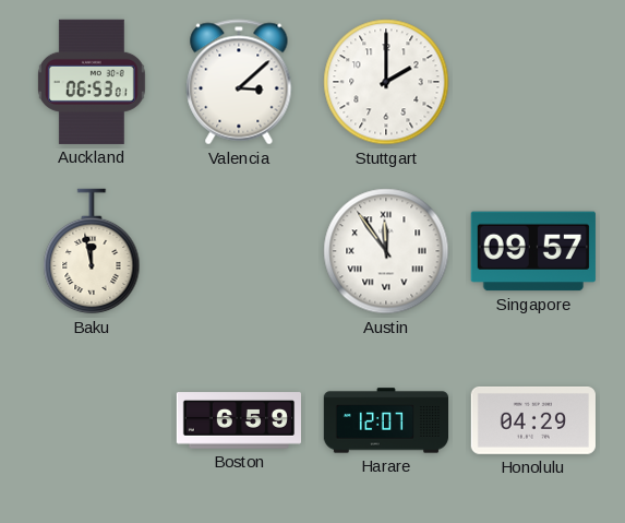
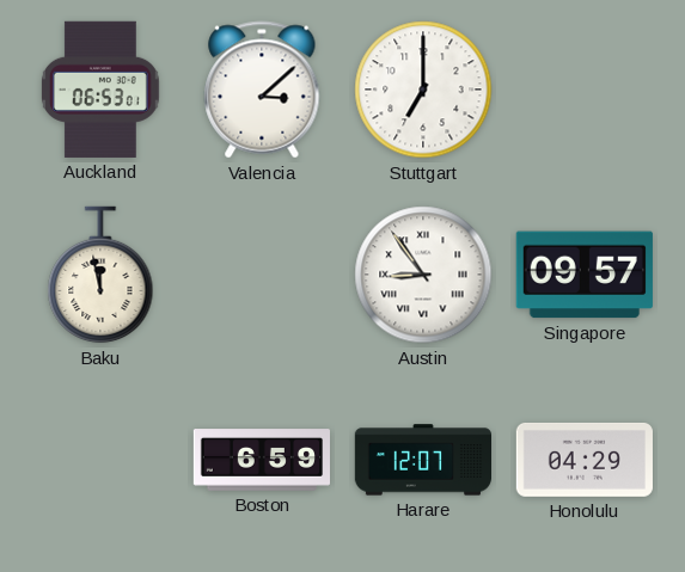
Stuttgart: 2:00 -> 7:00 (423, 90)
Austin: 11:54 -> 8:54 (423, 275)
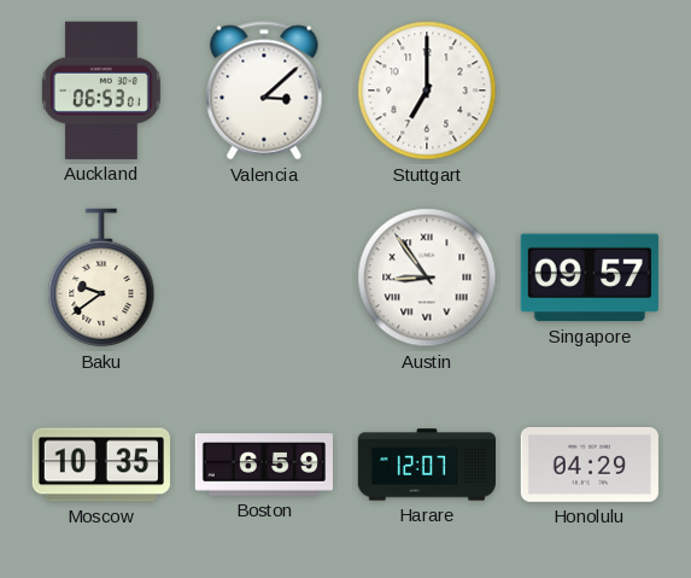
Baku: 11:58 -> 9:39 (101, 278)
Moscow: none -> 10:35 (101, 465)
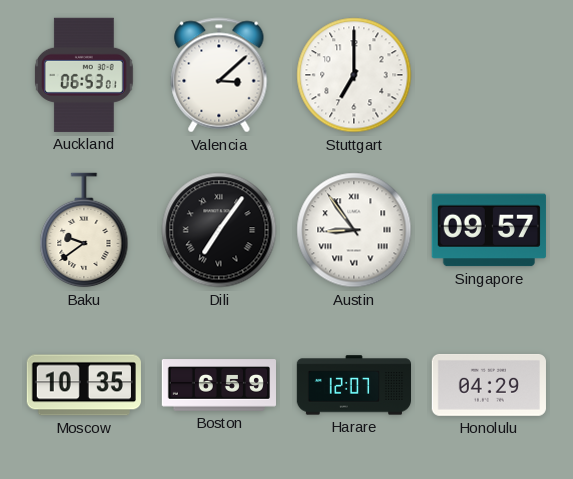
Dili: none -> 7:06 (219, 230)
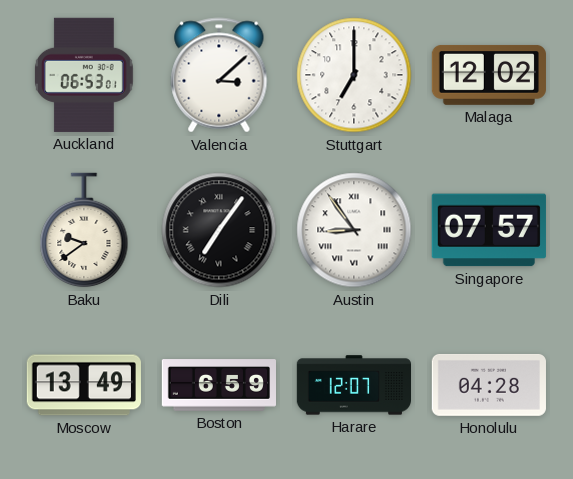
Malaga: none -> 12:02 (489, 75)
Singapore: 09:57 -> 07:57 (489, 230)
Moscow: 10:35 -> 13:49 (84, 385)
Honolulu: 04:29 -> 04:28 (489, 385)
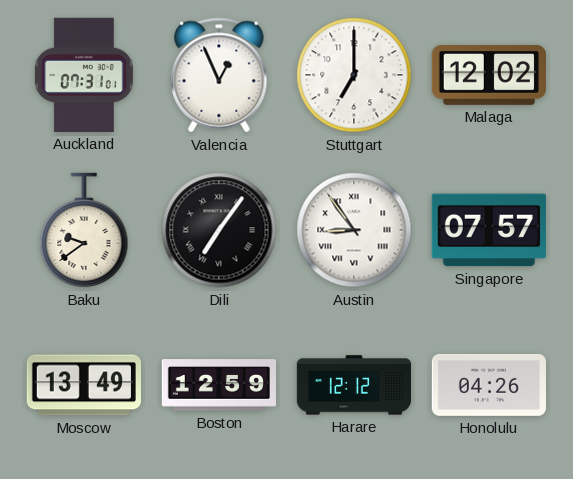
Auckland: 06:53 -> 07:31 (84, 75)
Valencia: 3:08 -> 12:56 (219, 75)
Boston: 6:59 -> 12:59 (218, 385)
Harare: 12:07 -> 12:12 (353, 385)
Honolulu: 04:28 -> 04:26 (489, 385)
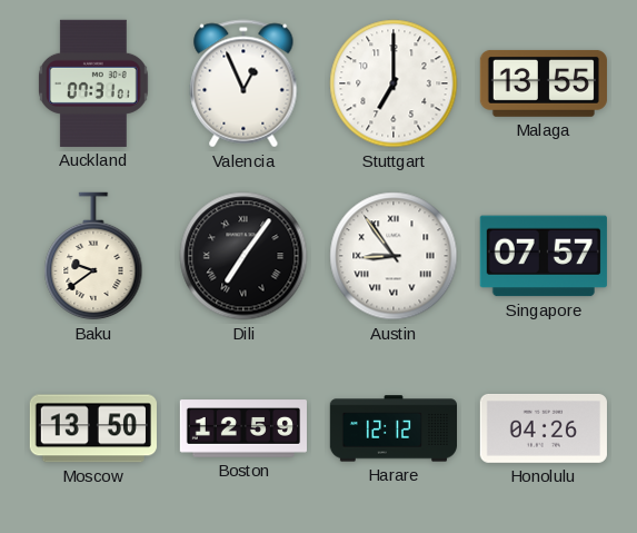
Malaga: 12:02 -> 13:55 (544, 83)
Moscow: 13:49 -> 13:50 (93, 428)
